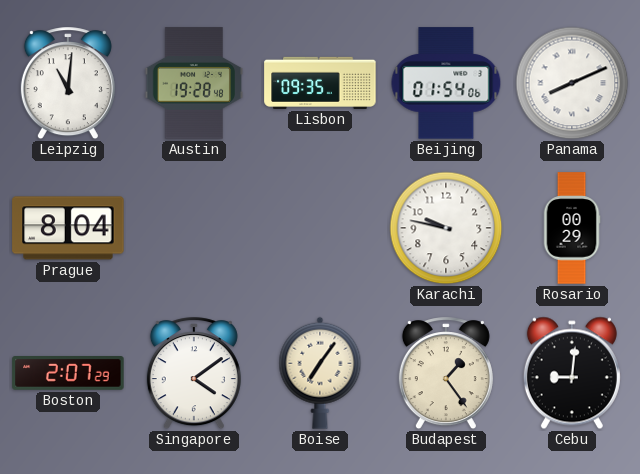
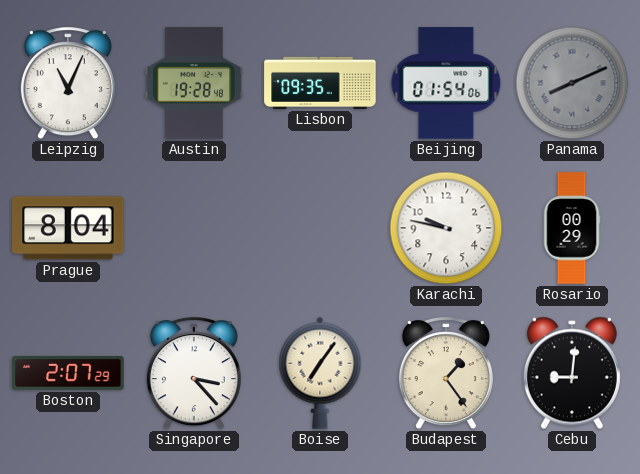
Leipzig: 11:01 -> 11:04 (68, 84)
Panama dial: white -> grey (572, 83)
Singapore: 4:09 -> 3:23 (194, 374)
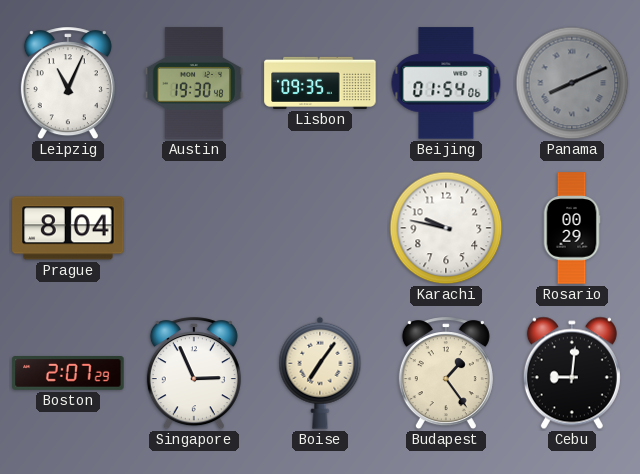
Austin: 19:28 -> 19:30 (194, 83)
Singapore: 3:23 -> 2:56 (194, 374)
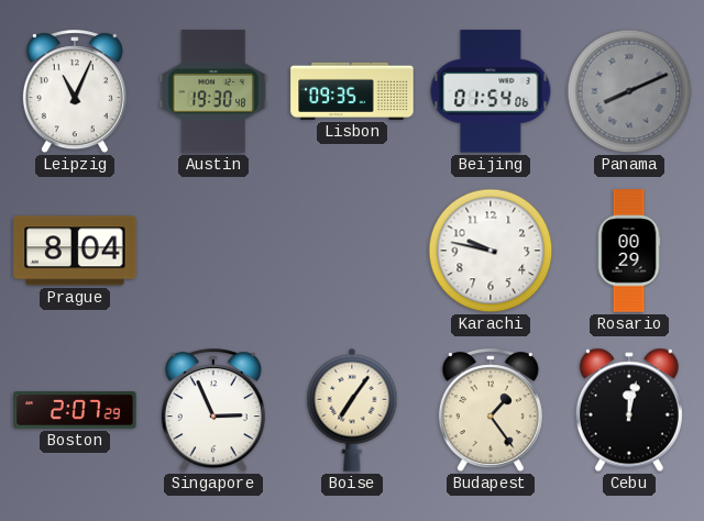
Cebu: 9:01 -> 12:02 (629, 410)
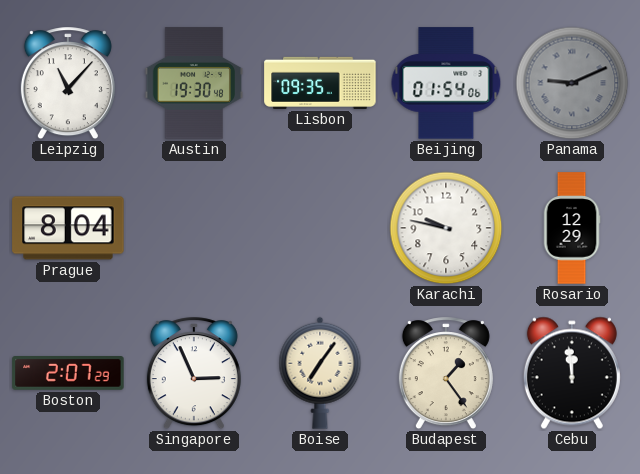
Leipzig: 11:04 -> 11:07 (68, 84)
Panama: 8:11 -> 9:11 (572, 83)
Rosario: 00:29 -> 12:29 (572, 228)
Cebu: 12:02 -> 11:59 (572, 373)
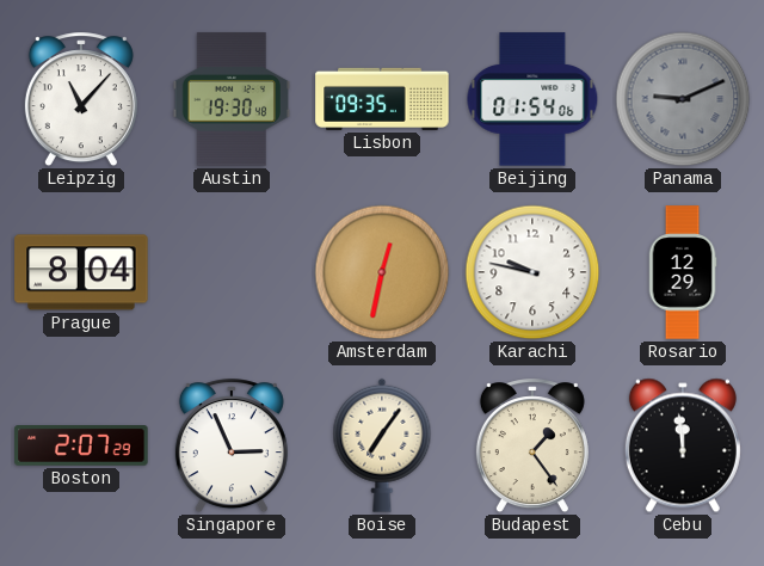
Amsterdam: none -> 12:32 (382, 272)
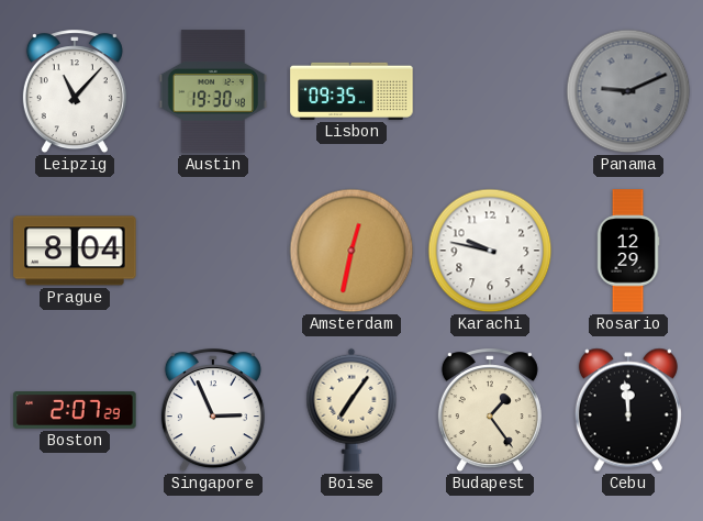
Beijing: 01:54 -> none (532, 99)
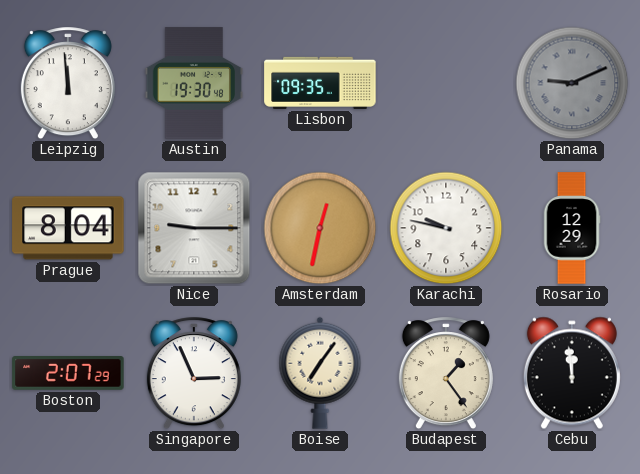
Leipzig: 11:07 -> 11:59 (68, 84)
Nice: none -> 9:15 (194, 228)
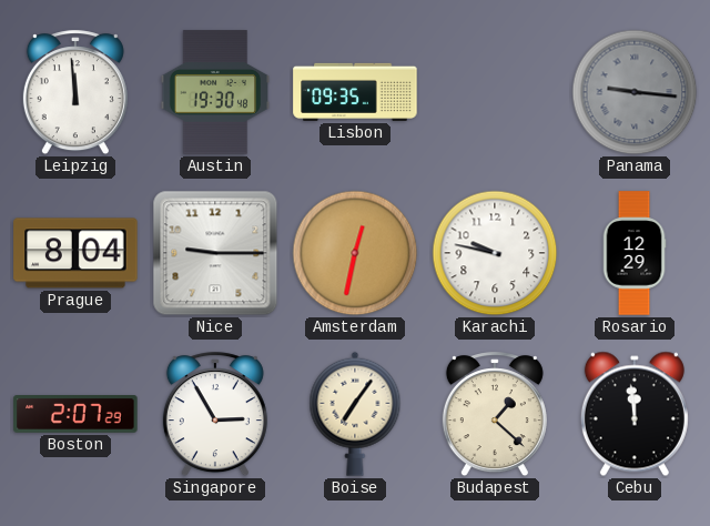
Panama: 9:11 -> 9:16 (635, 92)
Singapore: 2:56 -> 2:55 (215, 415)
Budapest: 1:24 -> 1:22 (495, 415)
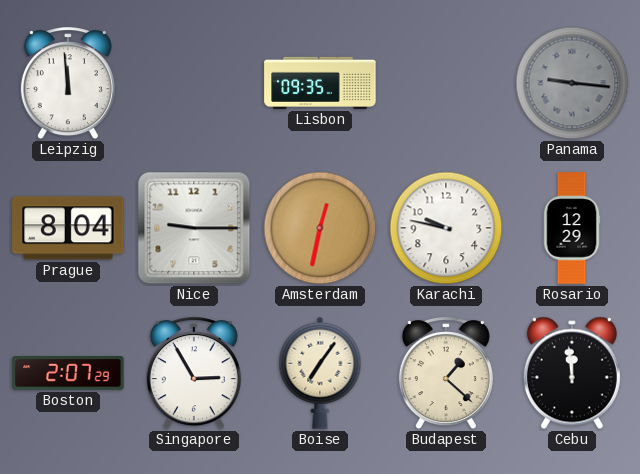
Austin: 19:30 -> none (215, 92)
